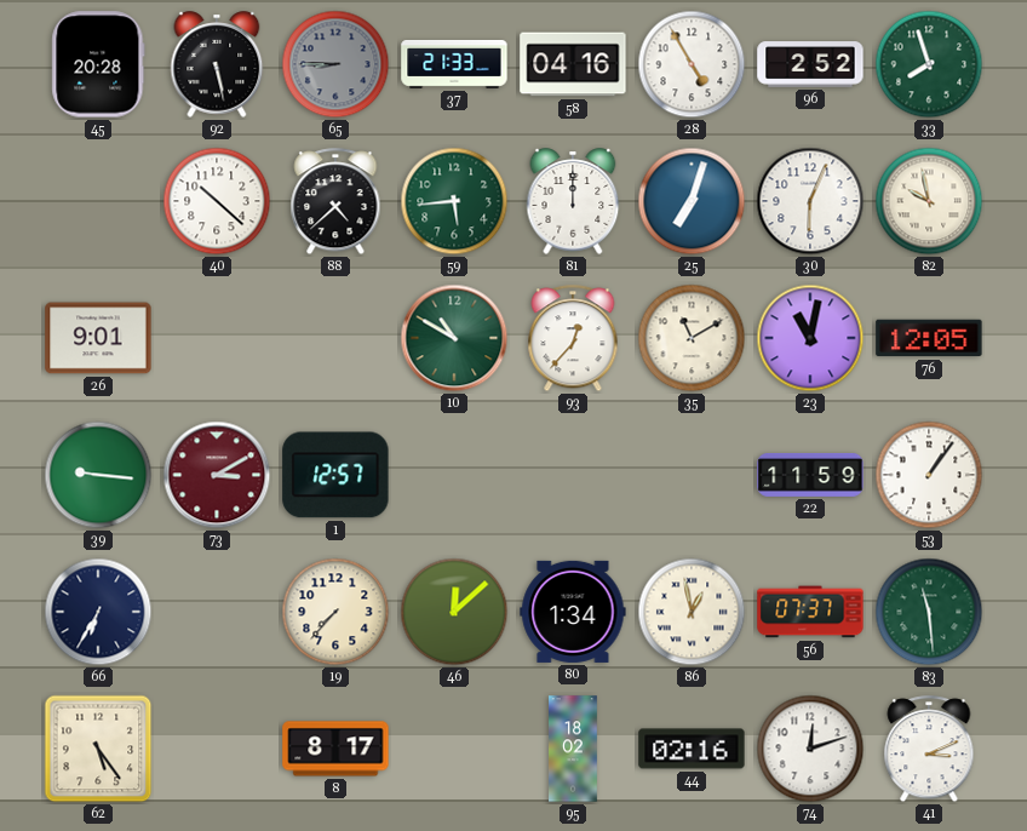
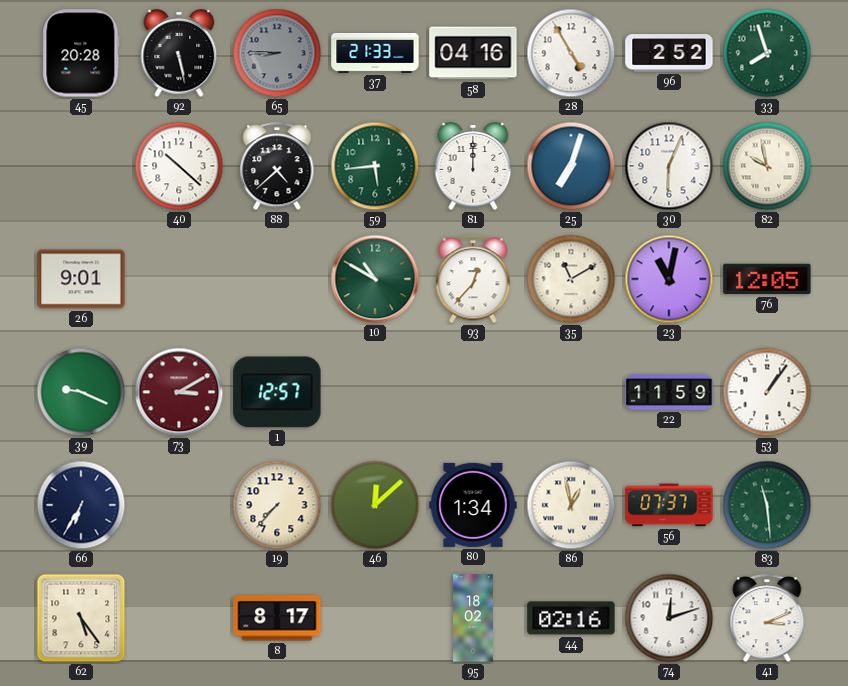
39: 9:16 -> 9:19 (81, 392)
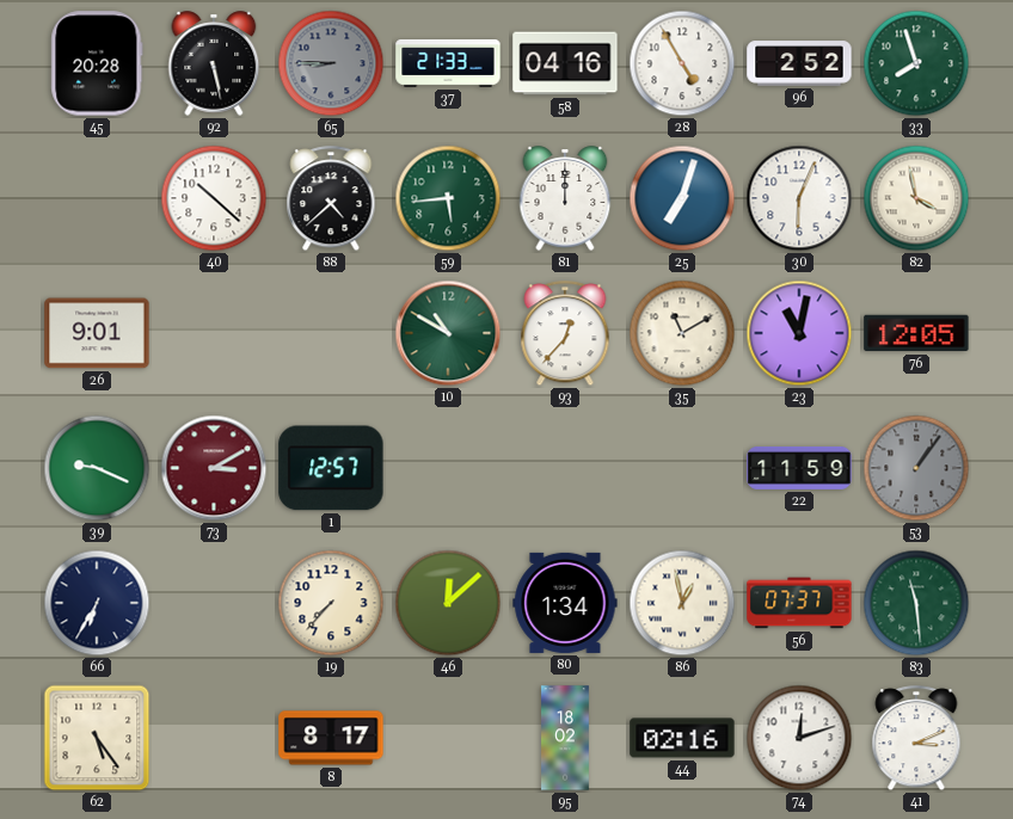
82: 9:58 -> 3:58 (916, 198)
53 dial: white -> grey (916, 468)
